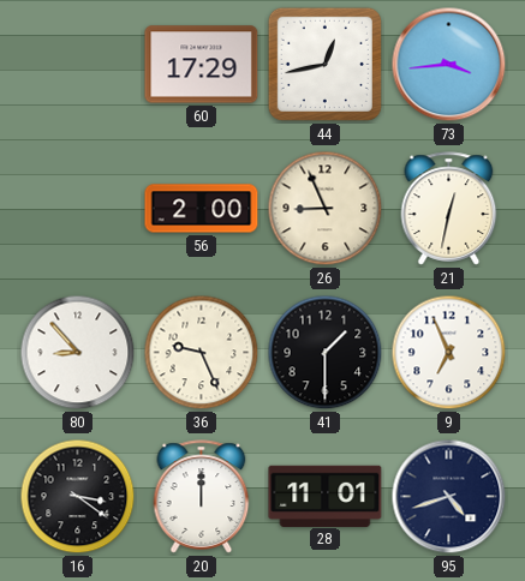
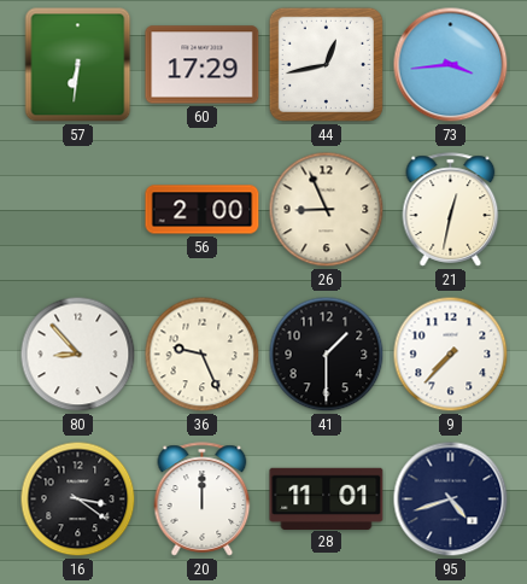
57: none -> 6:31 (78, 65)
9: 6:56 -> 7:37 (451, 355)
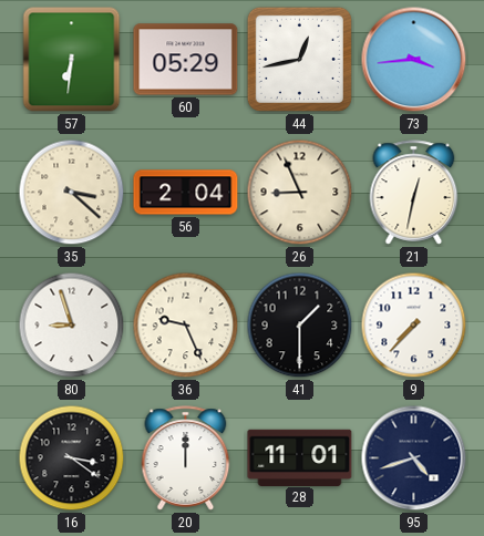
60: 17:29 -> 05:29 (186, 60)
35: none -> 3:22 (72, 193)
56: 2:00 -> 2:04 (186, 193)
80: 8:53 -> 8:57 (72, 326)
